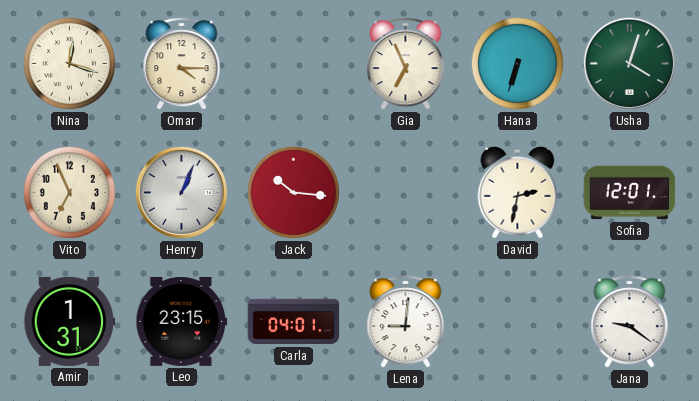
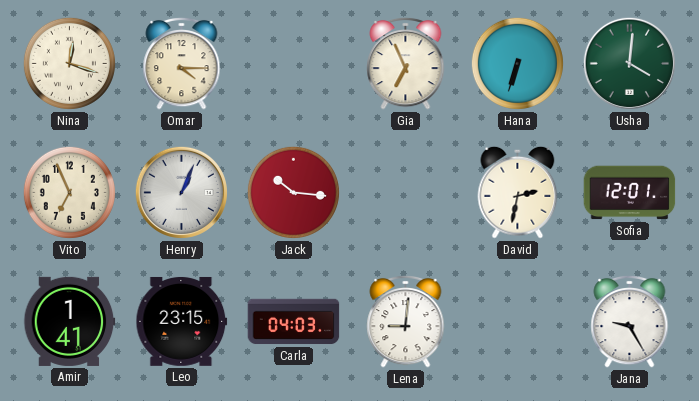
Usha: 4:03 -> 4:01 (629, 63)
Amir: 1:31 -> 1:41 (70, 321)
Carla: 04:01 -> 04:03 (294, 322)
Jana: 9:21 -> 9:25 (630, 321)
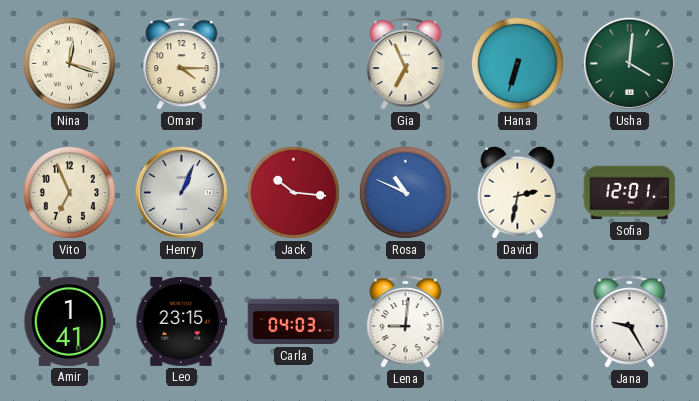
Rosa: none -> 10:49 (405, 192)
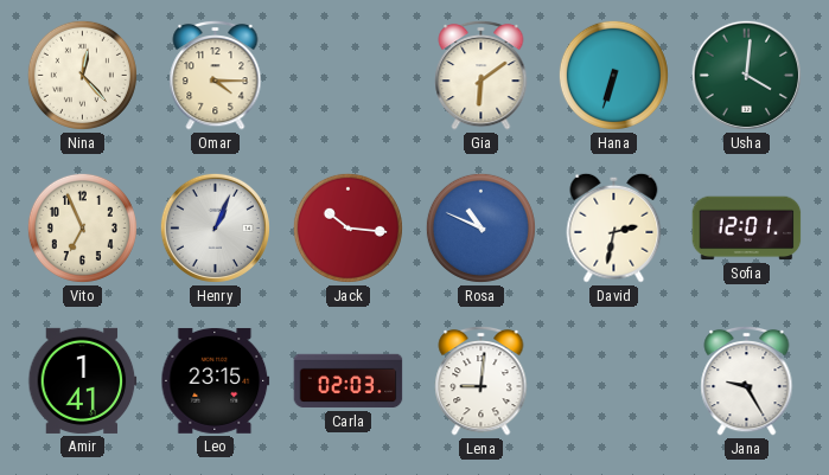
Nina: 12:18 -> 12:23 (82, 75)
Gia: 6:56 -> 6:09 (482, 75)
Carla: 04:03 -> 02:03 (349, 381)
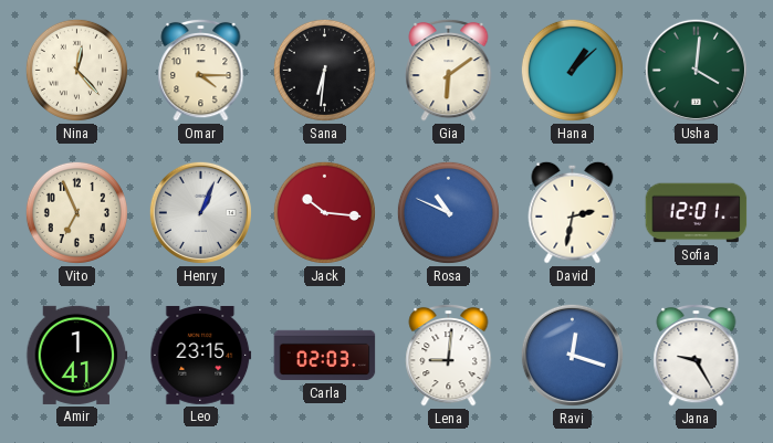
Sana: none -> 6:31 (324, 70)
Hana: 6:33 -> 1:08 (572, 70)
Ravi: none -> 12:18 (572, 355)
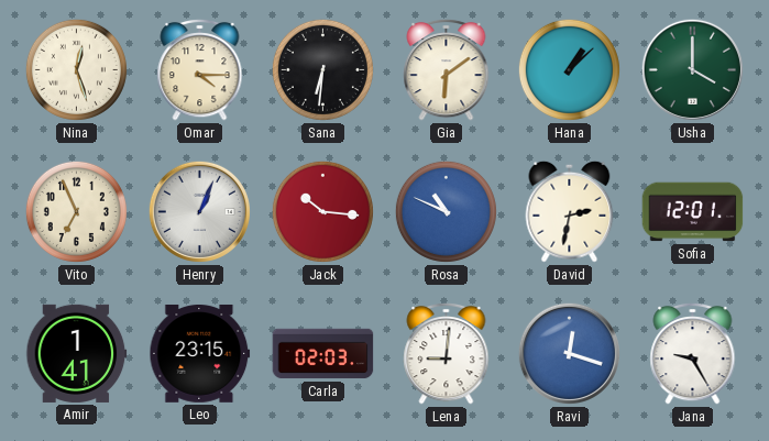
Nina: 12:23 -> 12:27 (76, 69)
Usha: 4:01 -> 4:00 (692, 69)
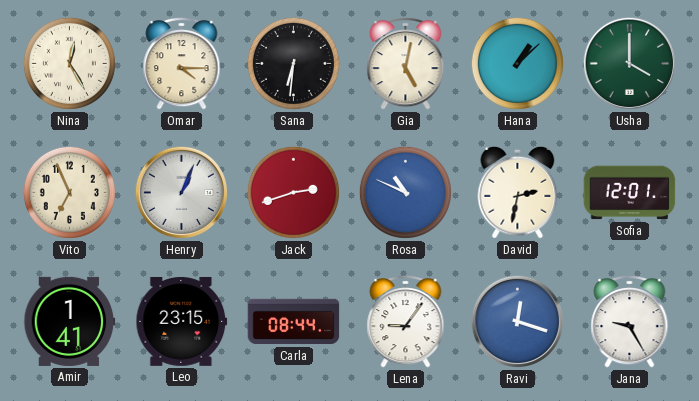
Nina: 12:27 -> 12:25 (69, 63)
Gia: 6:09 -> 5:02 (406, 63)
Jack: 10:16 -> 2:42 (293, 192)
Carla: 02:03 -> 08:44 (294, 322)
Lena: 9:01 -> 9:06 (406, 321)
